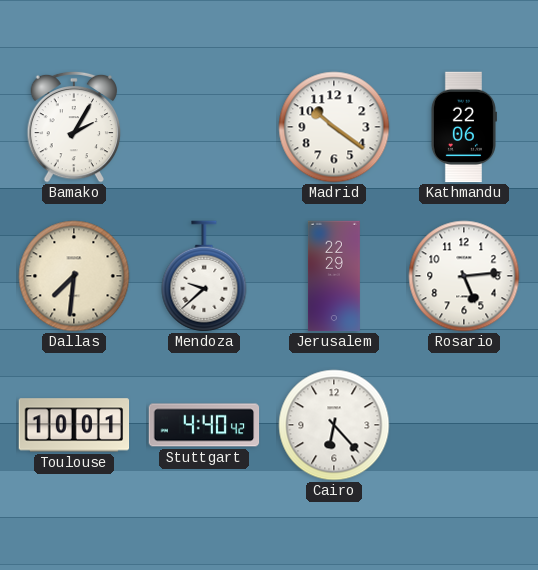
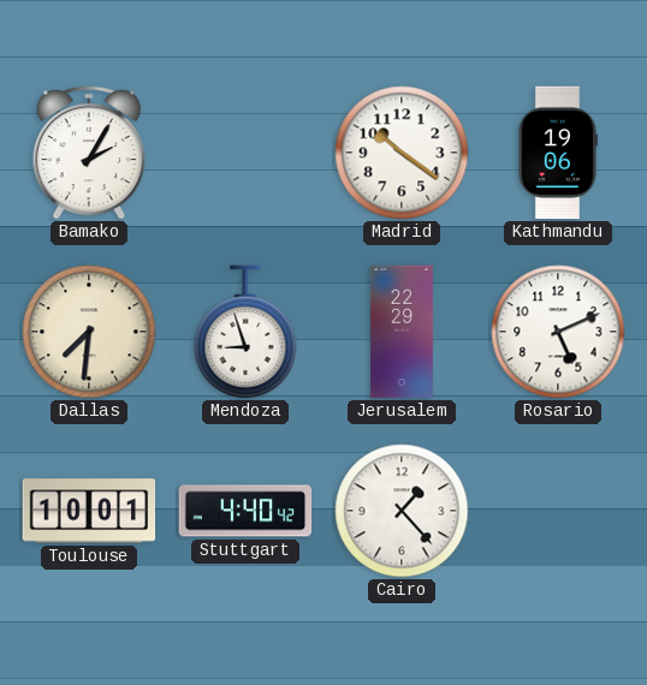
Kathmandu: 22:06 -> 19:06 (557, 153)
Mendoza: 9:38 -> 8:57 (245, 332)
Rosario: 5:14 -> 5:11 (558, 332)
Cairo: 6:23 -> 1:23 (402, 511)
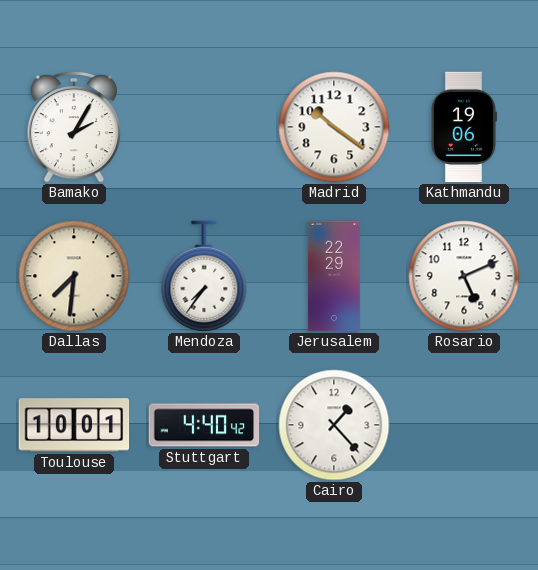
Mendoza: 8:57 -> 7:36 (204, 276)
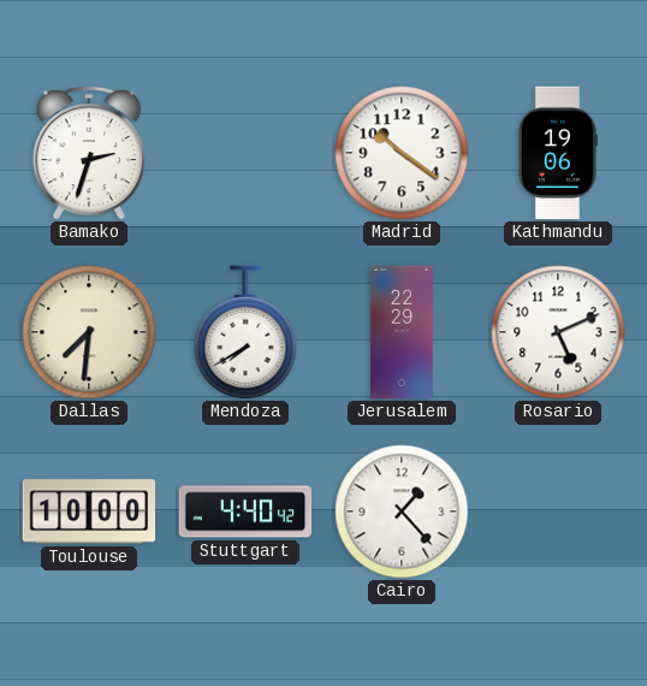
Bamako: 2:05 -> 2:33 (89, 153)
Mendoza: 7:36 -> 7:40 (245, 332)
Toulouse: 10:01 -> 10:00 (89, 511)
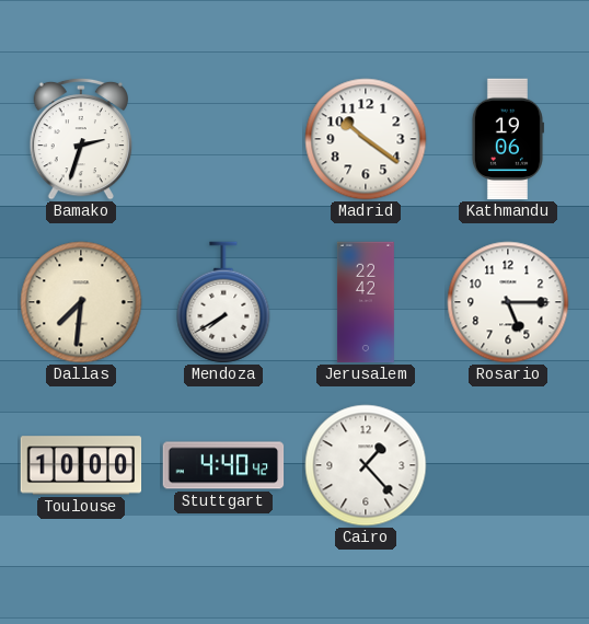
Jerusalem: 22:29 -> 22:42 (366, 302)
Rosario: 5:11 -> 5:15 (508, 302)
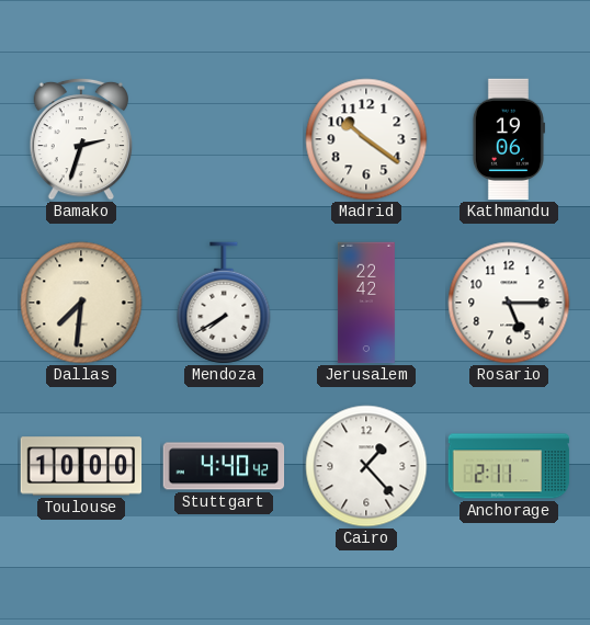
Anchorage: none -> 2:11 (509, 466)
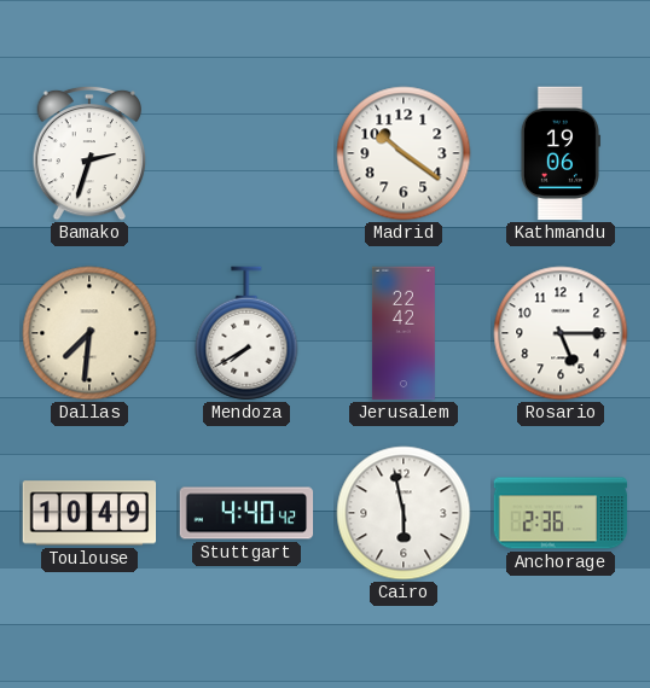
Toulouse: 10:00 -> 10:49 (89, 513)
Cairo: 1:23 -> 5:58 (404, 513)
Anchorage: 2:11 -> 2:36 (561, 513)
